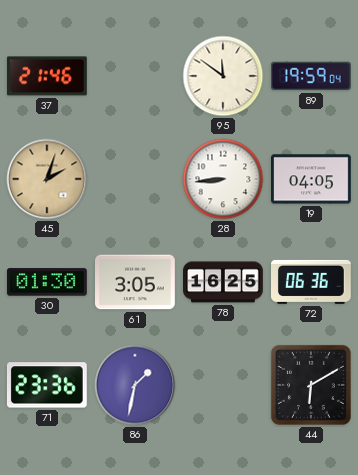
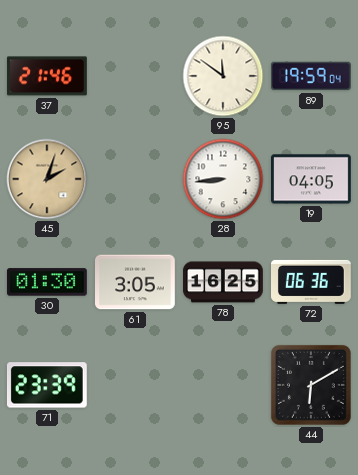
71: 23:36 -> 23:39 (47, 385)
86: 1:32 -> none (135, 385)
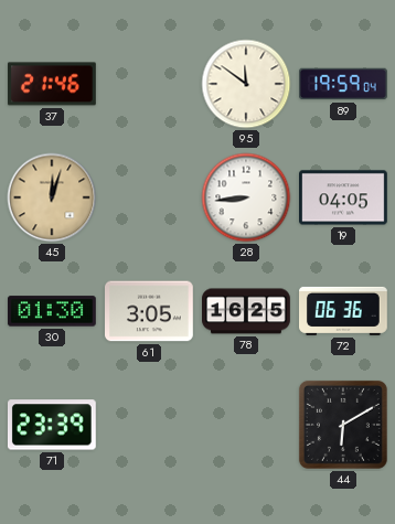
45: 2:03 -> 12:03 (52, 197)
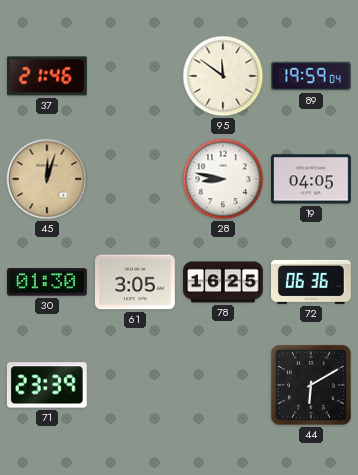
28: 8:44 -> 8:47 (223, 179)
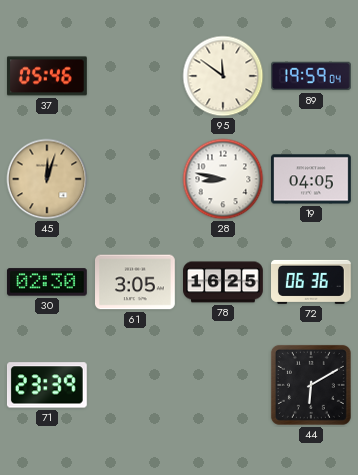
37: 21:46 -> 05:46 (47, 76)
30: 01:30 -> 02:30 (47, 282)
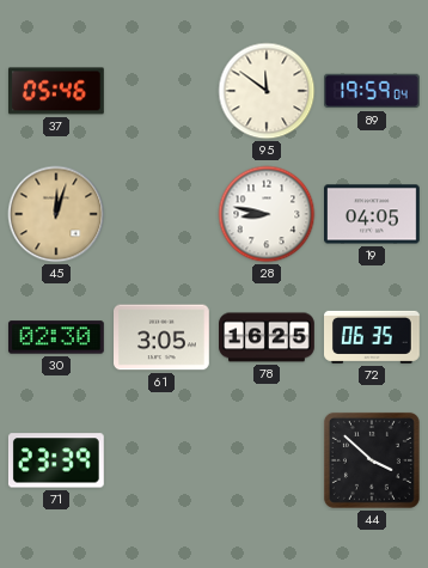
72: 06:36 -> 06:35 (373, 337)
44: 6:10 -> 3:52 (372, 460)
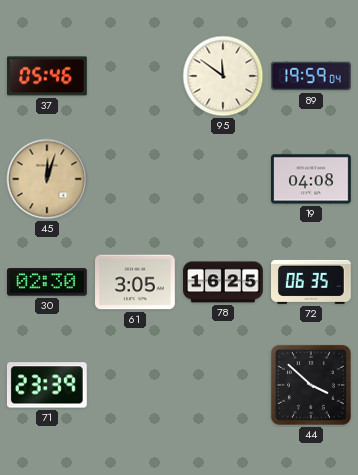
28: 8:47 -> none (267, 214)
19: 04:05 -> 04:08 (312, 179)
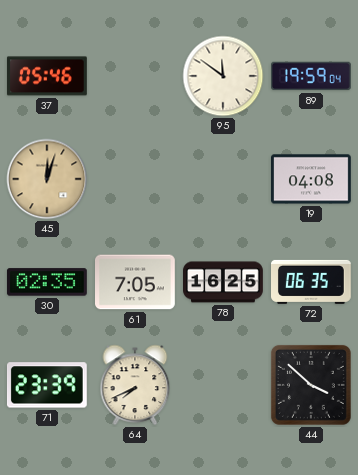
30: 02:30 -> 02:35 (47, 282)
61: 3:05 -> 7:05 (136, 282)
64: none -> 7:41 (135, 385)
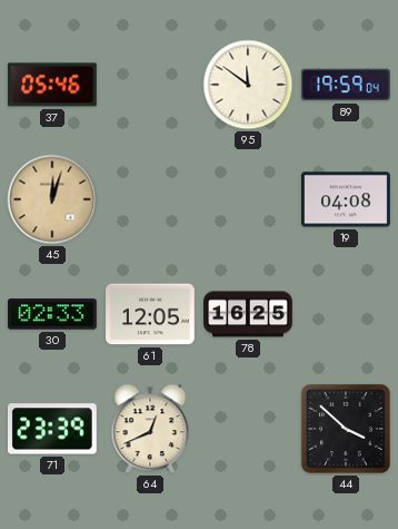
30: 02:35 -> 02:33 (52, 314)
61: 7:05 -> 12:05 (151, 314)
72: 06:35 -> none (312, 282)
64: 7:41 -> 12:41 (150, 429)
